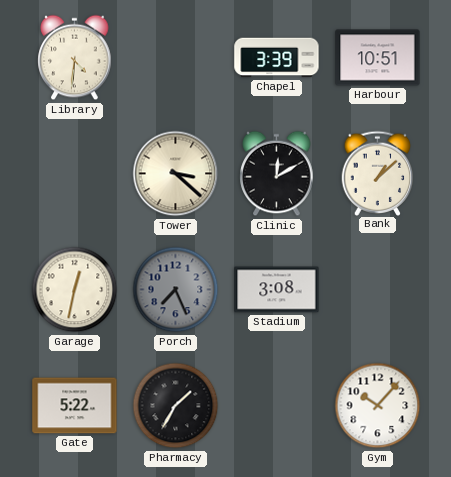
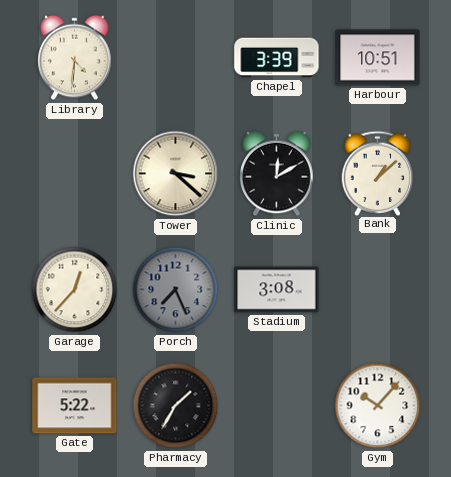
Garage: 12:32 -> 12:37 (75, 290)
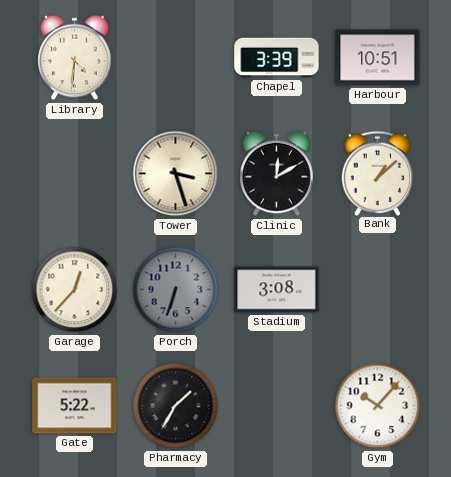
Tower: 3:22 -> 3:27 (176, 174)
Porch: 7:26 -> 6:33 (176, 290)
